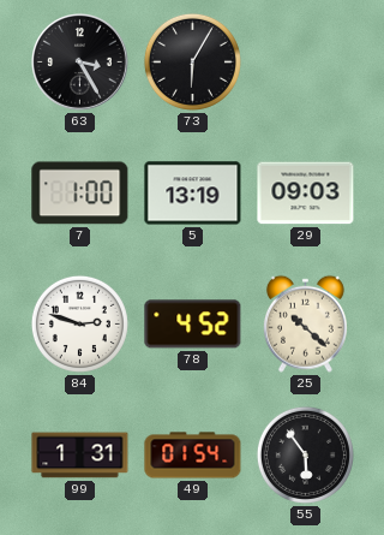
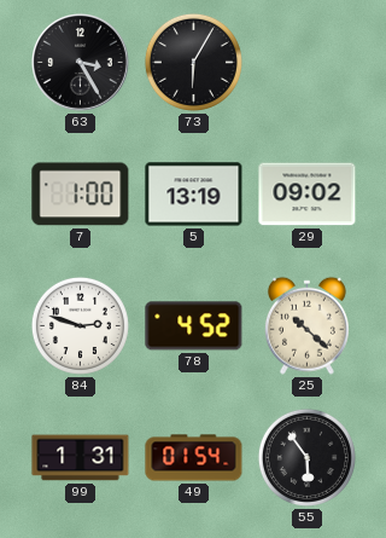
29: 09:03 -> 09:02 (308, 195)
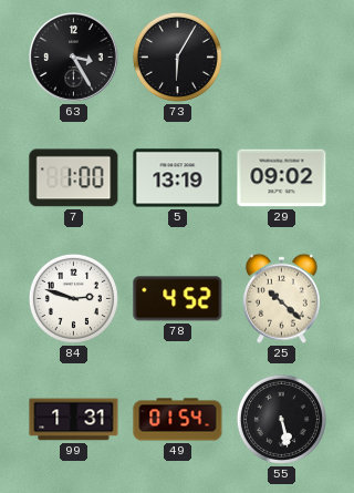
55: 5:54 -> 5:28 (281, 419)
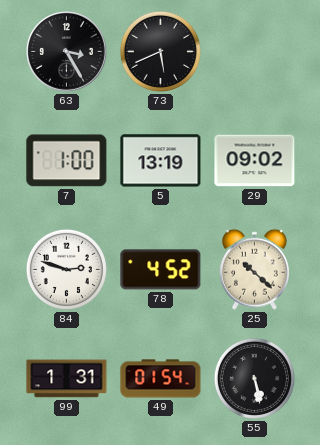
73: 6:05 -> 5:41 (160, 51)
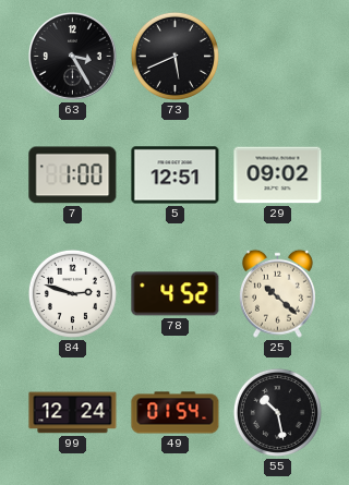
5: 13:19 -> 12:51 (176, 175)
99: 1:31 -> 12:24 (73, 413)
55: 5:28 -> 10:28 (277, 412)
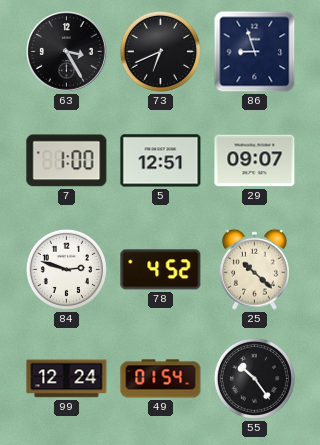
73: 5:41 -> 6:41 (160, 51)
86: none -> 8:57 (255, 52)
29: 09:02 -> 09:07 (255, 161)
55: 10:28 -> 10:24 (254, 378)
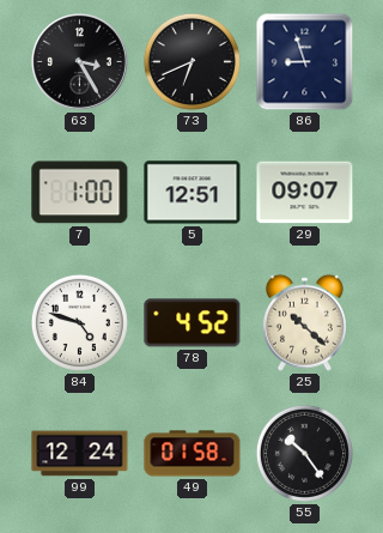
84: 2:48 -> 4:48 (79, 322)
49: 01:54 -> 01:58 (193, 454)
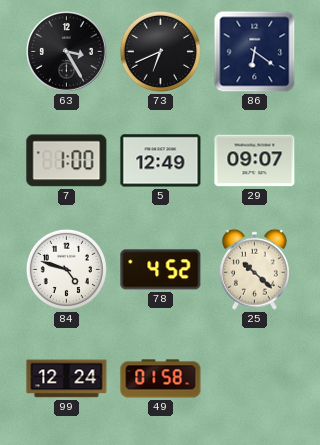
86: 8:57 -> 6:21 (255, 52)
5: 12:51 -> 12:49 (161, 161)
55: 10:24 -> none (304, 453)
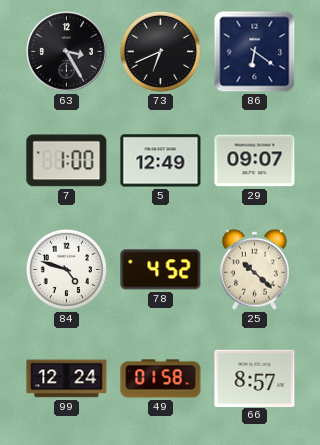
66: none -> 8:57 (255, 378)
